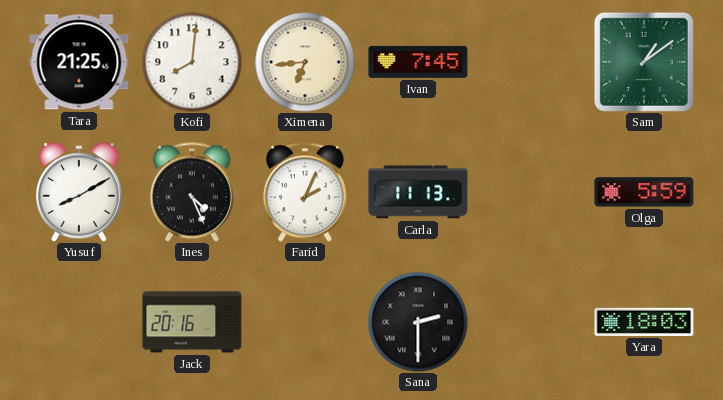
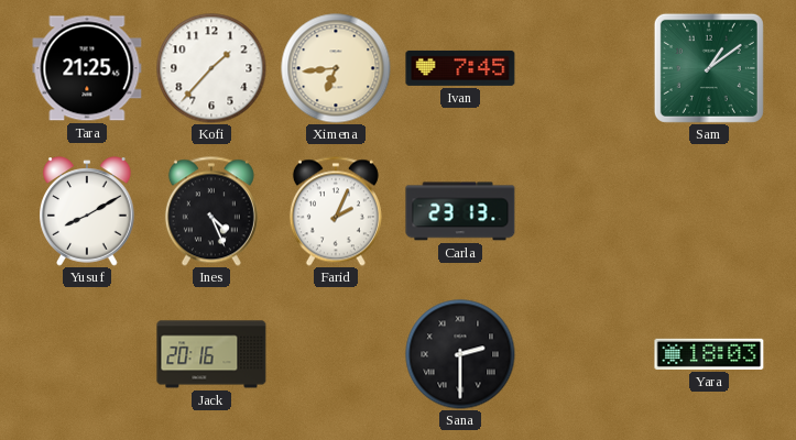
Kofi: 8:01 -> 1:37 (211, 68)
Carla: 11:13 -> 23:13 (460, 211)
Olga: 5:59 -> none (644, 192)
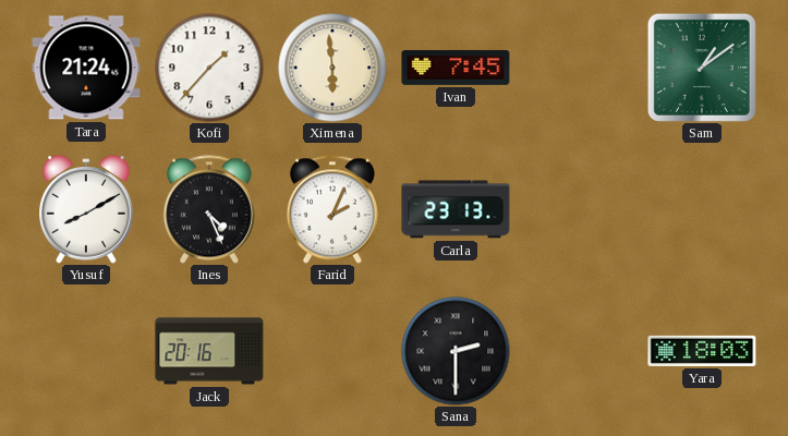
Tara: 21:25 -> 21:24 (86, 68)
Ximena: 6:44 -> 5:59 (332, 68)
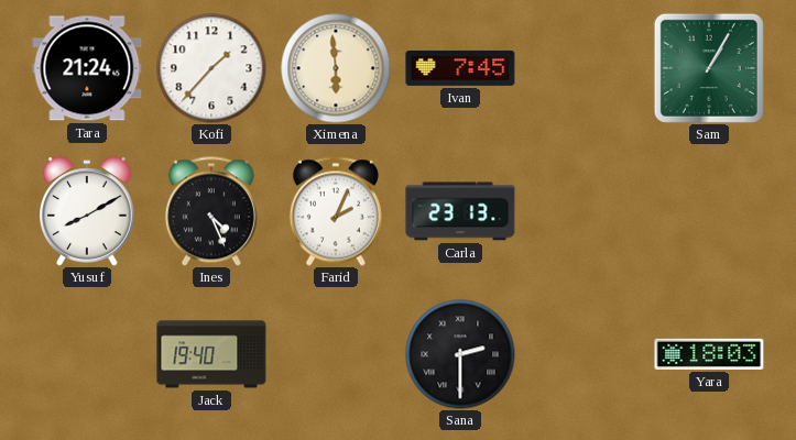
Sam: 1:09 -> 1:05 (709, 68)
Jack: 20:16 -> 19:40 (211, 354)
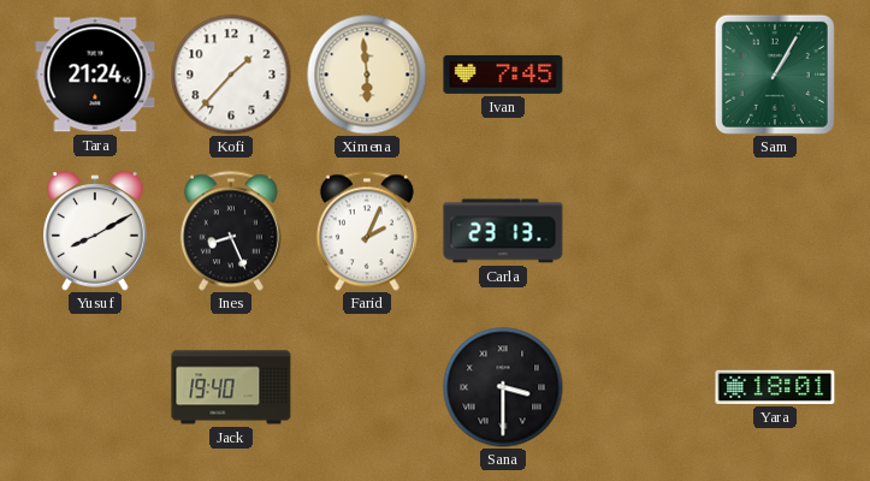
Ines: 4:26 -> 8:26 (231, 231)
Sana: 2:30 -> 3:30 (503, 387)
Yara: 18:03 -> 18:01 (775, 387)
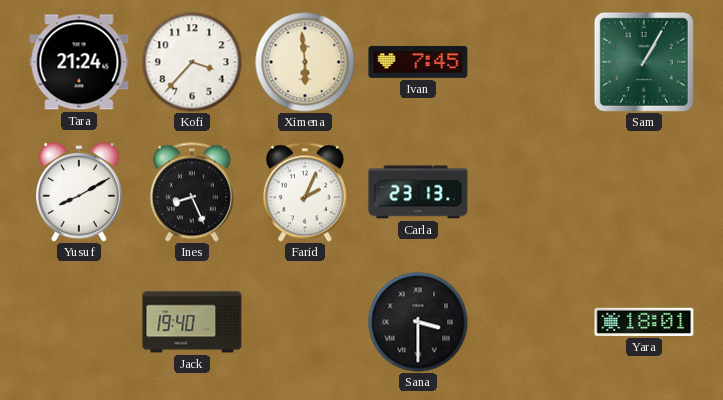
Kofi: 1:37 -> 3:37 (192, 62)
